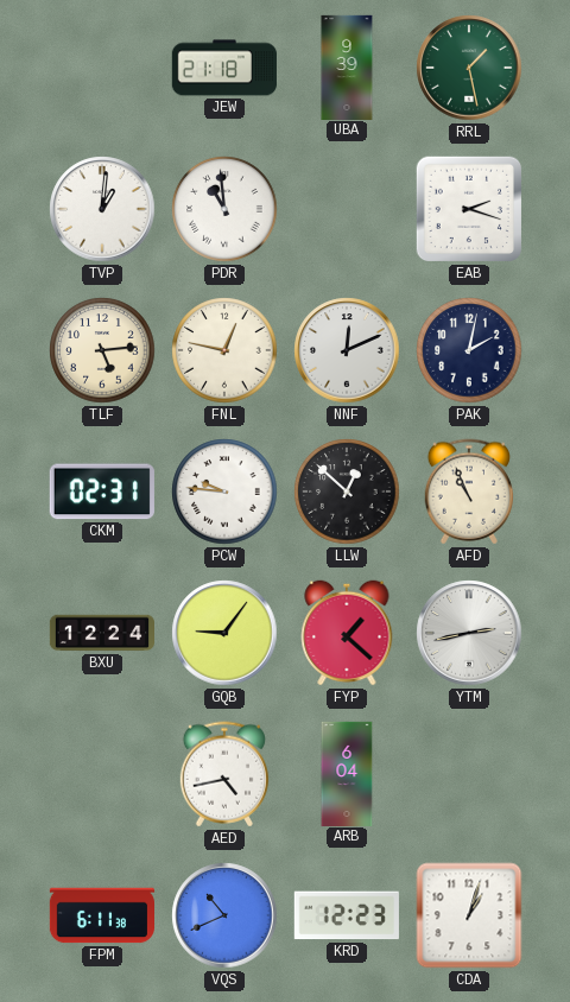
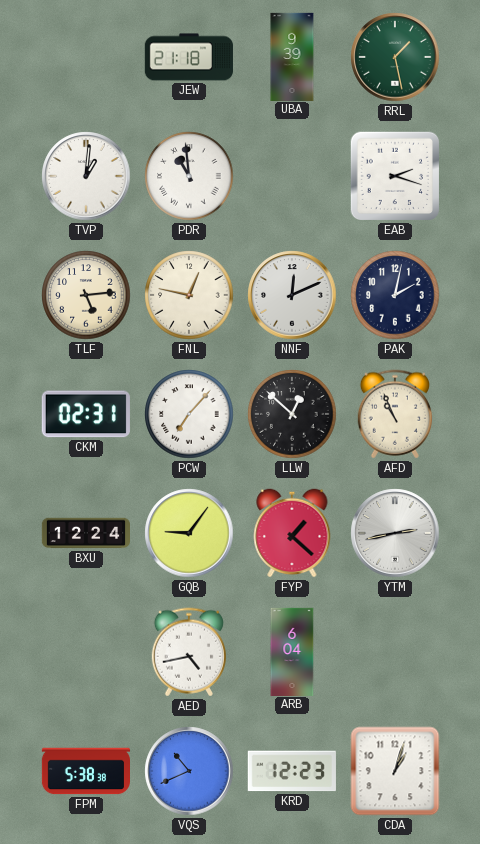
PCW: 9:46 -> 7:07 (189, 414)
FPM: 6:11 -> 5:38 (85, 771)
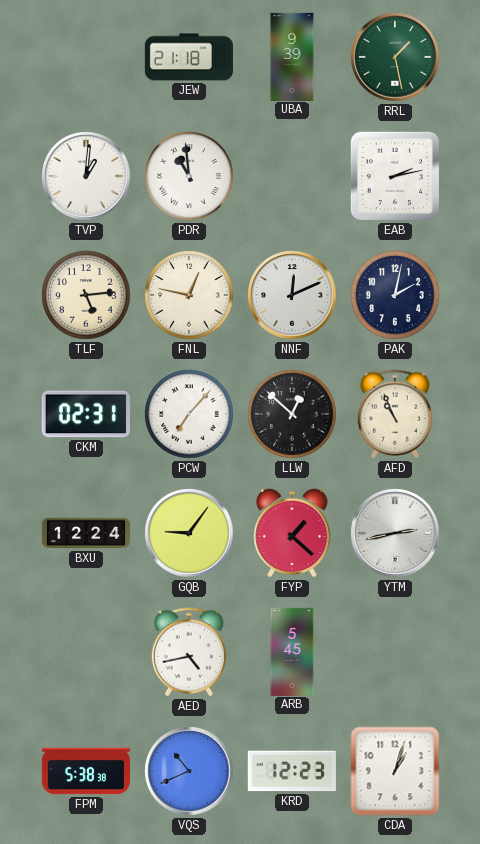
EAB: 2:18 -> 2:13 (395, 176)
ARB: 6:04 -> 5:45 (292, 651)
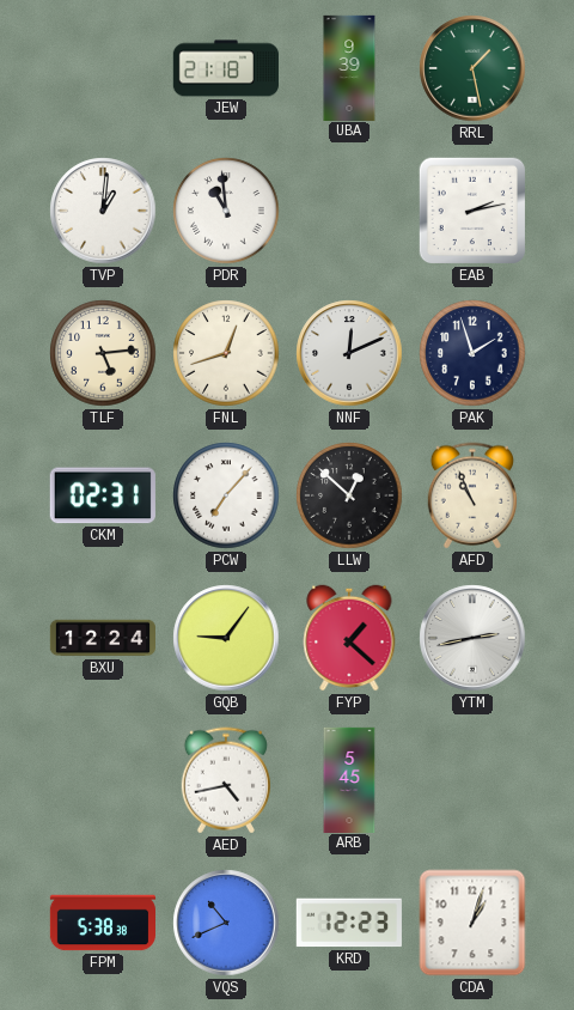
FNL: 12:47 -> 12:42 (226, 353)
PAK: 2:02 -> 1:57 (472, 353)
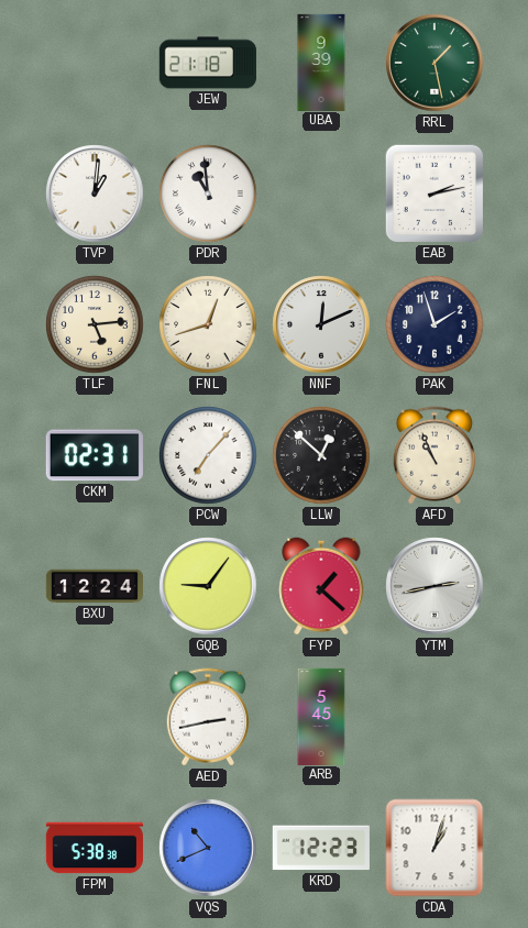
AED: 4:43 -> 2:43 (208, 717)
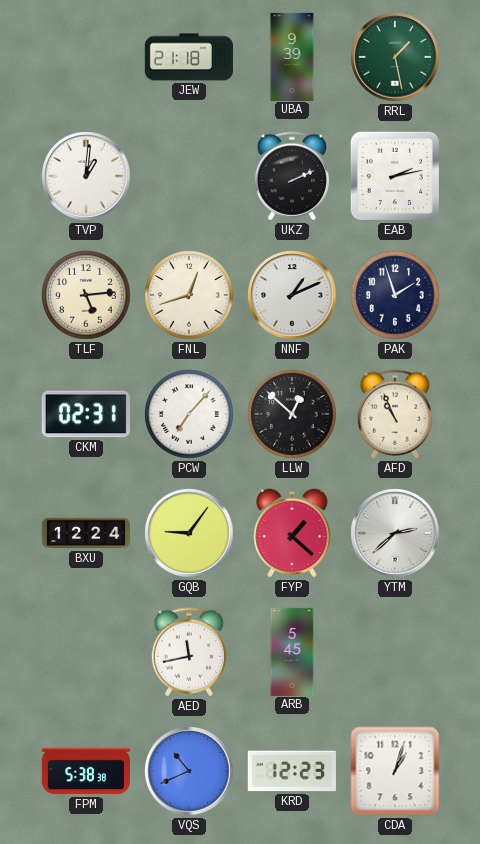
PDR: 10:59 -> none (208, 194)
UKZ: none -> 2:11 (292, 176)
NNF: 12:11 -> 1:11 (292, 295)
YTM: 2:43 -> 2:38 (395, 533)
AED: 2:43 -> 11:43 (189, 652)
